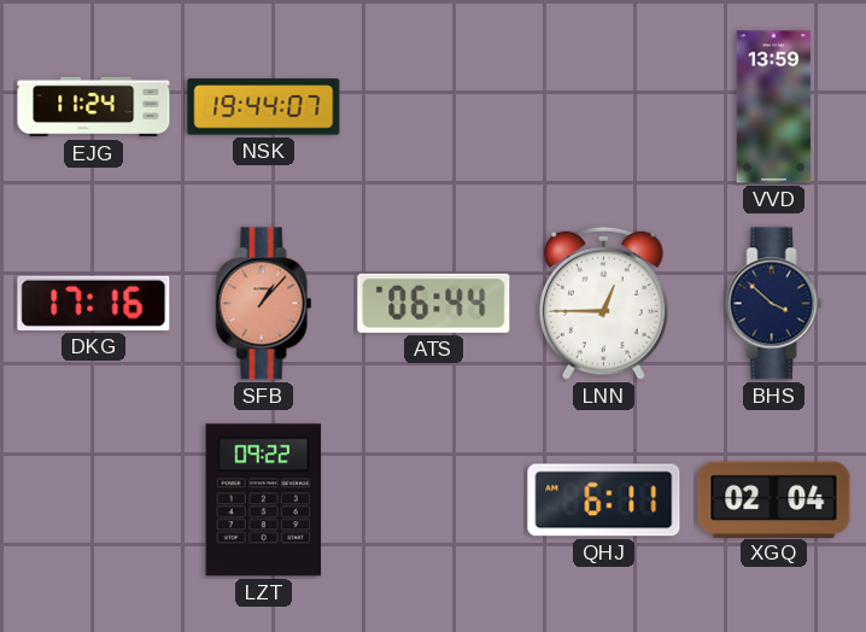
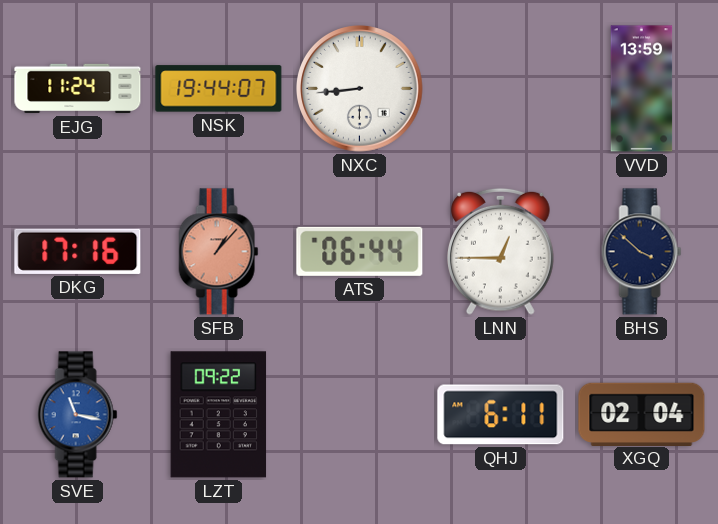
NXC: none -> 8:44 (360, 89)
SVE: none -> 11:17 (78, 415)
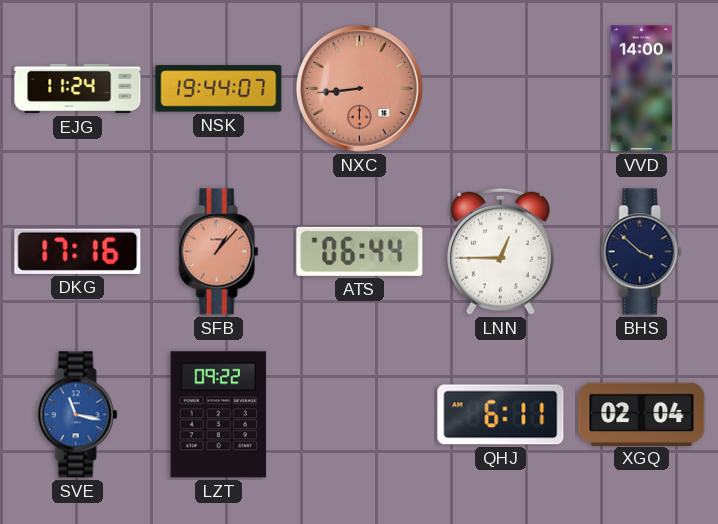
NXC dial: white -> salmon (360, 89)
VVD: 13:59 -> 14:00 (642, 89)
